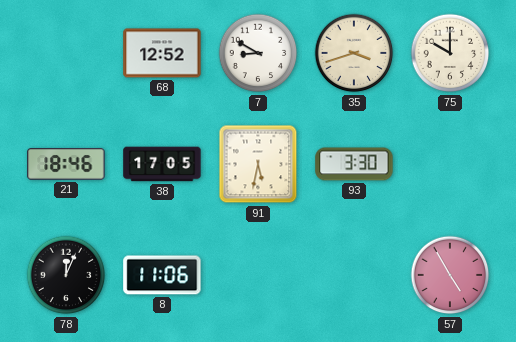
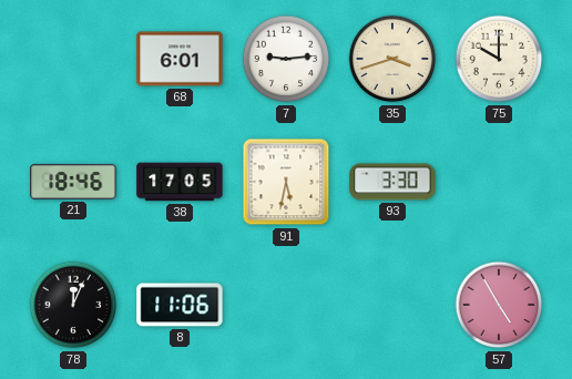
68: 12:52 -> 6:01 (180, 59)
7: 8:50 -> 9:14 (286, 59)
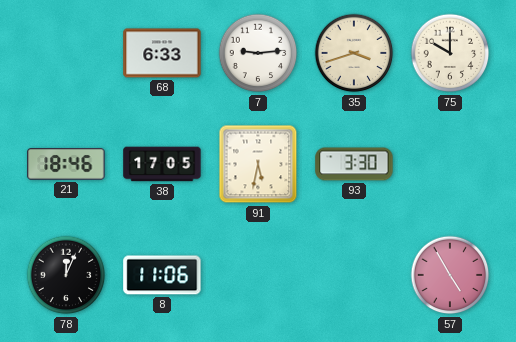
68: 6:01 -> 6:33 (162, 53)
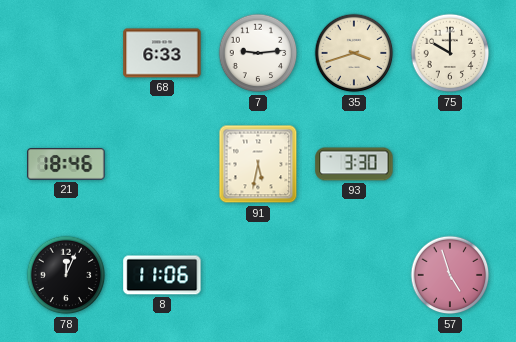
38: 17:05 -> none (162, 164)
57: 4:55 -> 4:57 (450, 275)
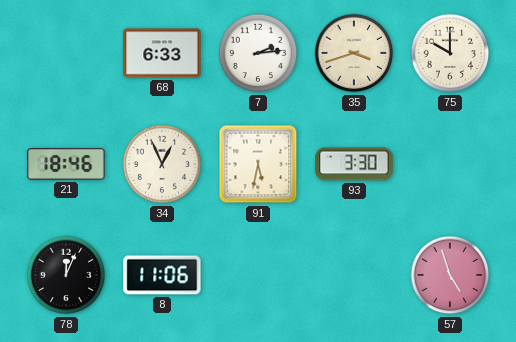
7: 9:14 -> 2:14 (258, 53)
34: none -> 12:56 (162, 164)
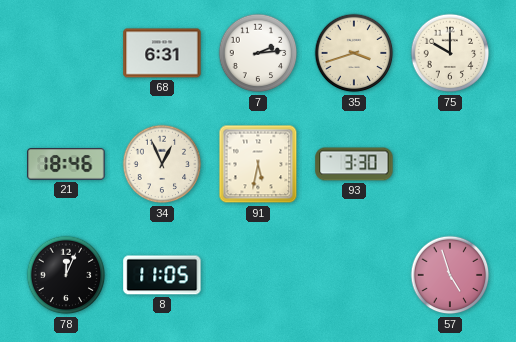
68: 6:33 -> 6:31 (162, 53)
8: 11:06 -> 11:05 (162, 275)
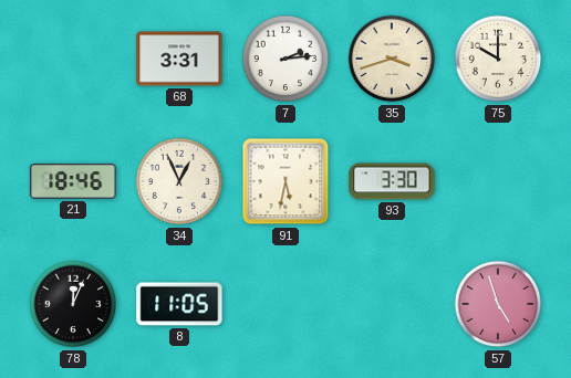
68: 6:31 -> 3:31 (179, 59)
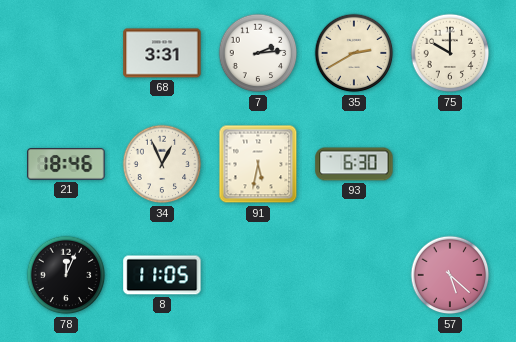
35: 3:42 -> 2:40 (354, 53)
93: 3:30 -> 6:30 (354, 164)
57: 4:57 -> 5:22 (450, 275)
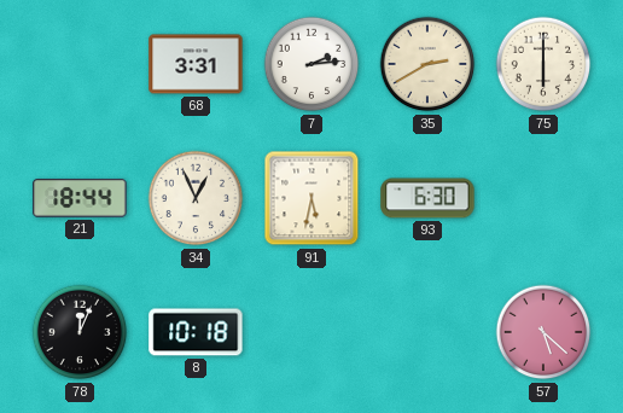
75: 10:00 -> 6:00 (543, 64)
21: 18:46 -> 18:44 (80, 198)
8: 11:05 -> 10:18 (196, 332)
